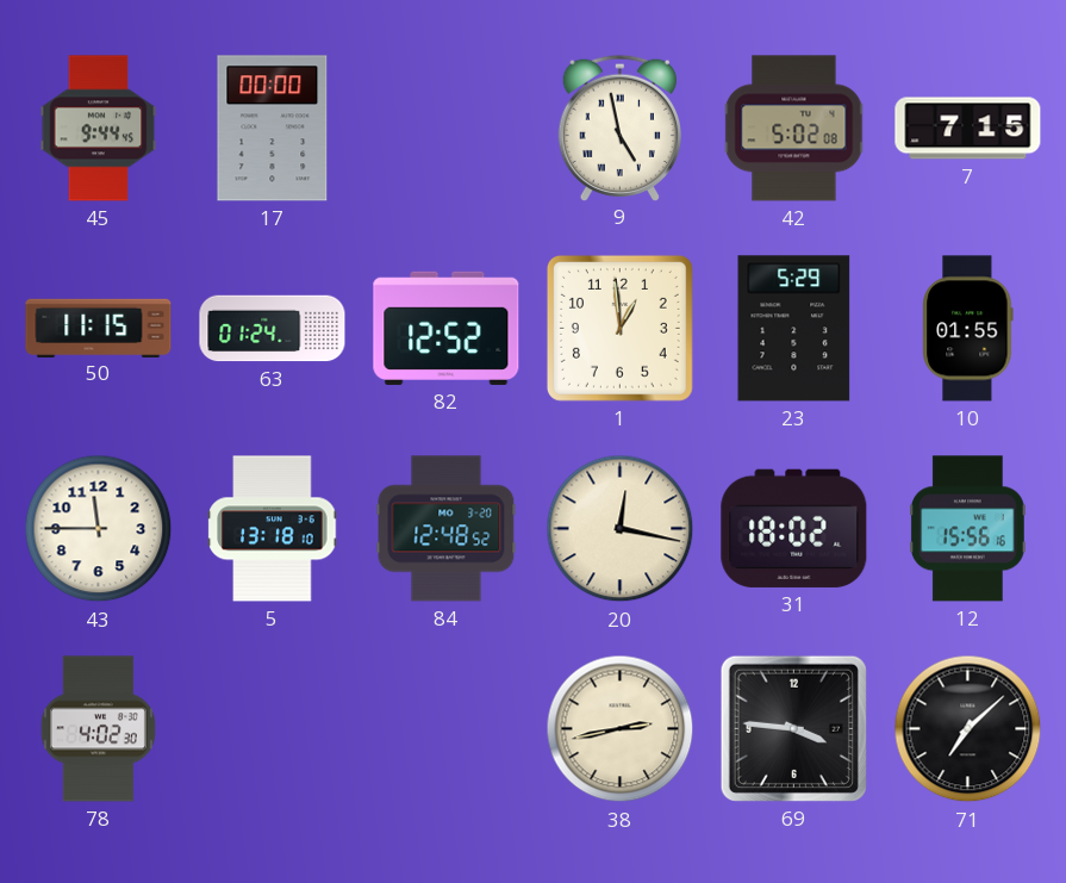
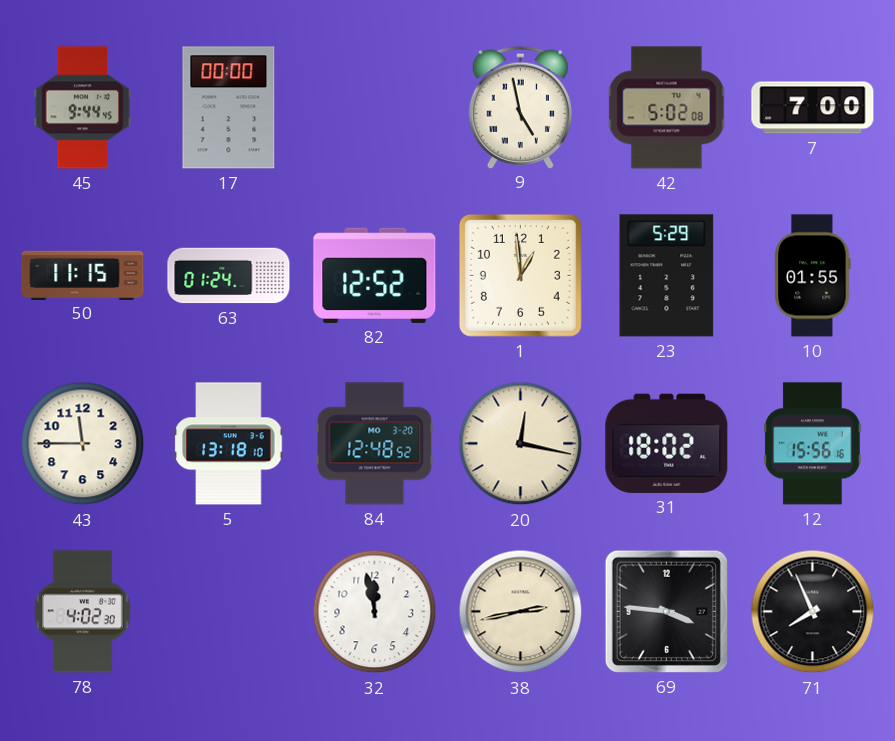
7: 7:15 -> 7:00 (813, 108)
32: none -> 11:58 (375, 612)
71: 7:08 -> 7:56 (813, 612)
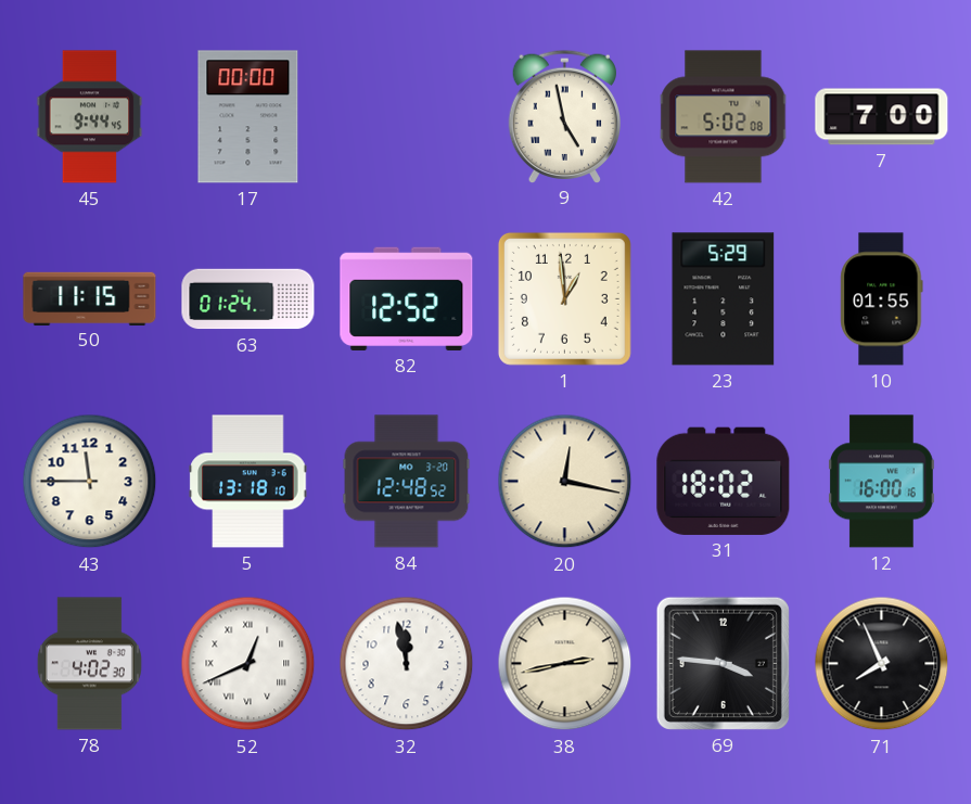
12: 15:56 -> 16:00 (881, 482)
52: none -> 12:41 (248, 664)
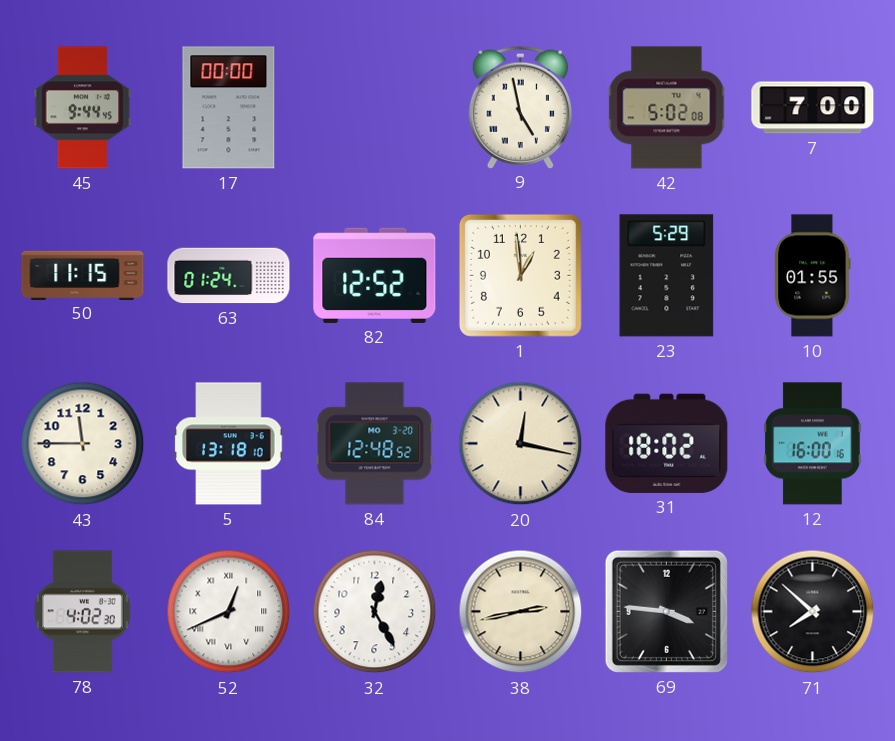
32: 11:58 -> 12:25 (375, 612)
71: 7:56 -> 7:52 (813, 612)
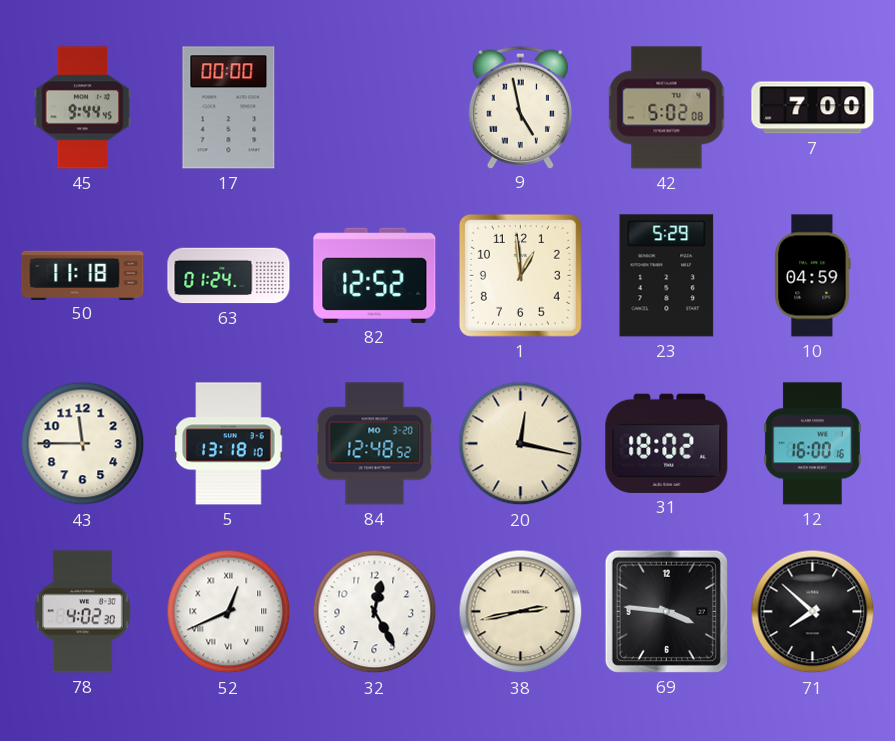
50: 11:15 -> 11:18 (83, 275)
10: 01:55 -> 04:59 (813, 276)
